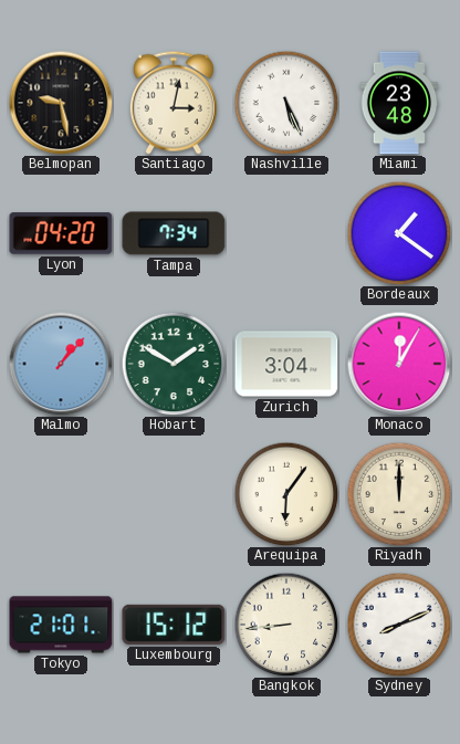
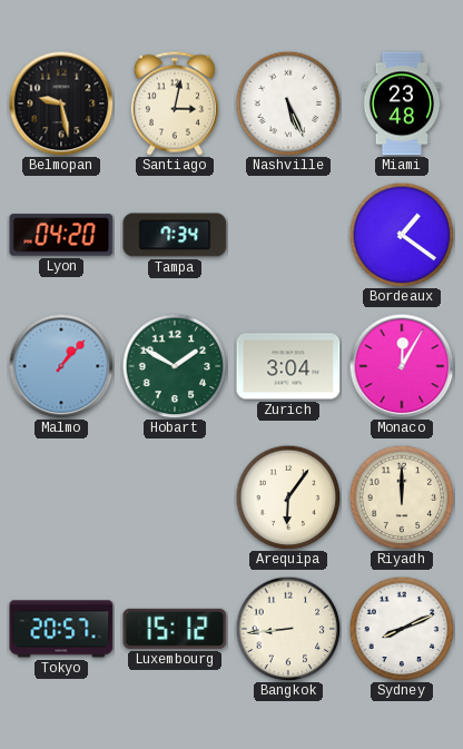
Tokyo: 21:01 -> 20:57 (61, 629)
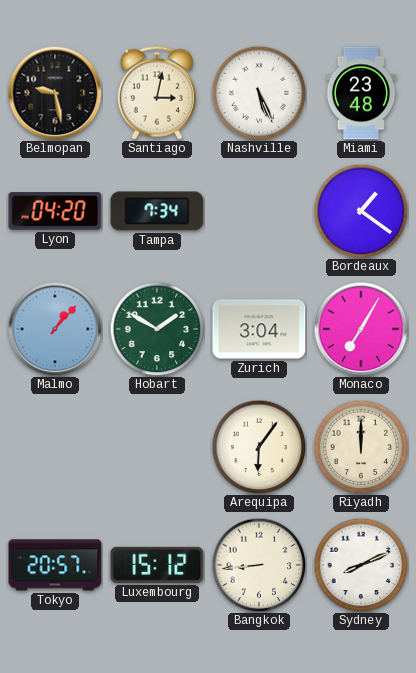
Monaco: 12:05 -> 7:05 (361, 329)
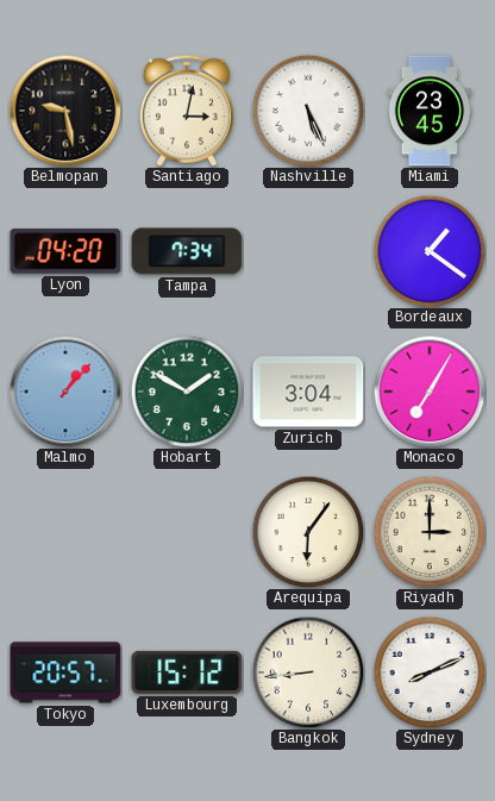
Miami: 23:48 -> 23:45 (430, 111)
Riyadh: 12:00 -> 3:00 (430, 532)
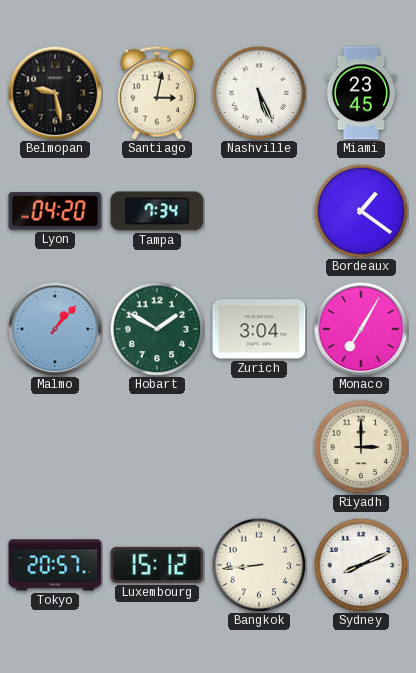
Arequipa: 6:06 -> none (308, 532)
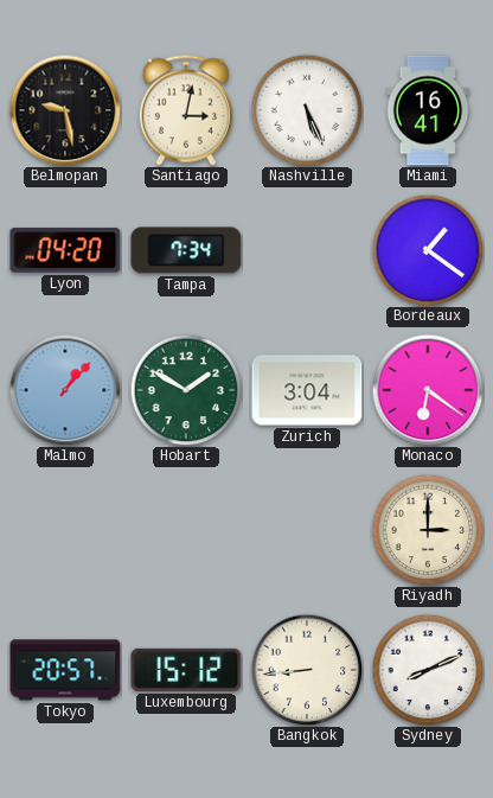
Miami: 23:45 -> 16:41 (428, 110)
Monaco: 7:05 -> 6:21 (428, 390)
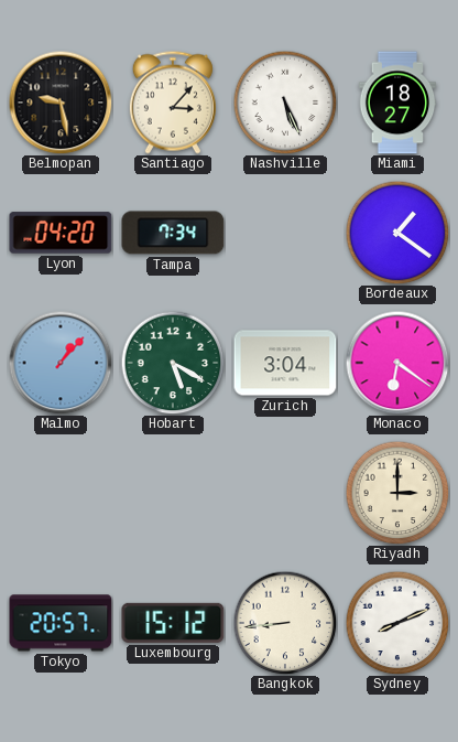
Santiago: 3:02 -> 3:07 (173, 103)
Miami: 16:41 -> 18:27 (397, 103)
Hobart: 1:50 -> 5:20 (173, 363)
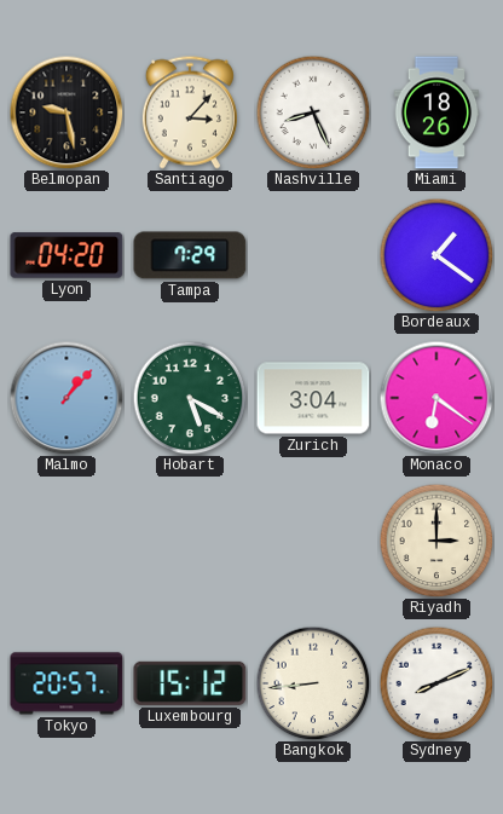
Nashville: 5:26 -> 8:26 (313, 112)
Miami: 18:27 -> 18:26 (436, 112)
Tampa: 7:34 -> 7:29 (190, 255)
